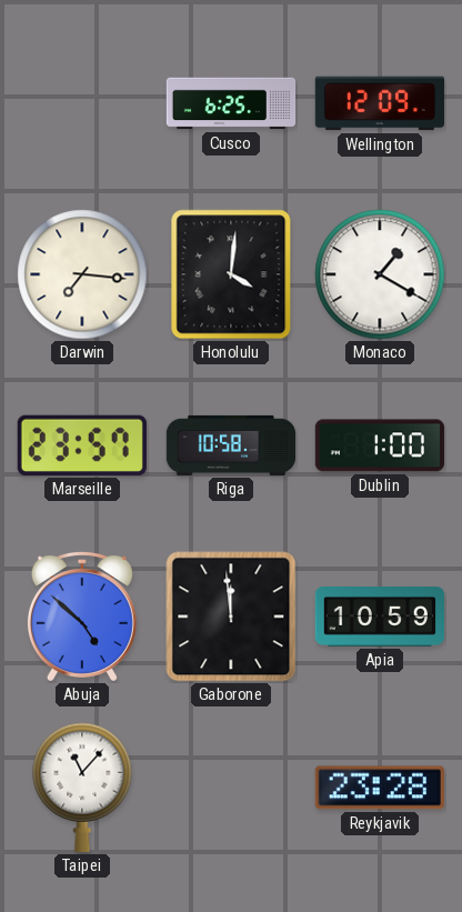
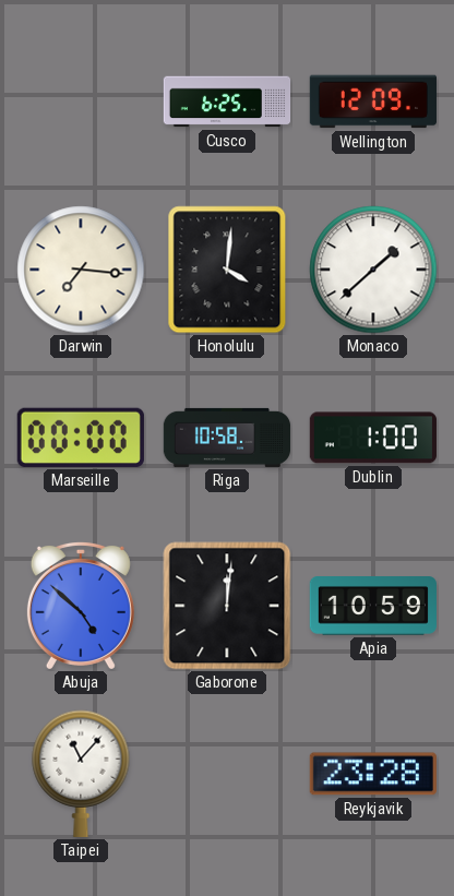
Monaco: 1:20 -> 1:38 (373, 270)
Marseille: 23:57 -> 00:00 (81, 438)
Gaborone: 11:59 -> 12:01 (227, 606)
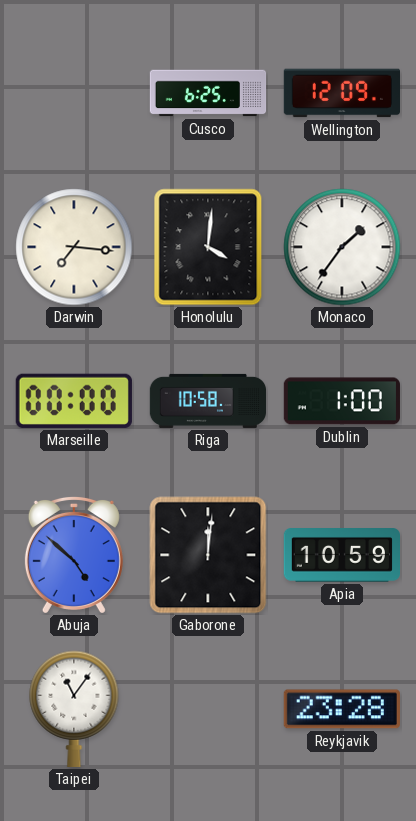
Monaco: 1:38 -> 1:36 (342, 247)
Taipei: 11:07 -> 11:06 (74, 709)
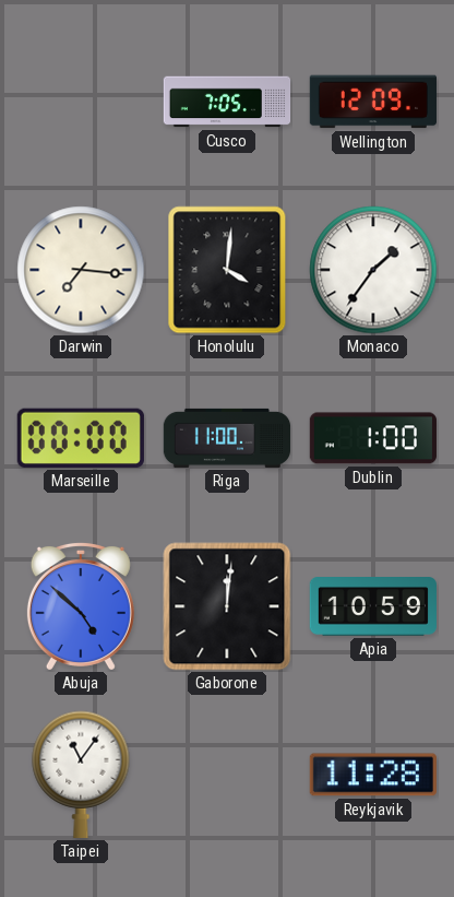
Cusco: 6:25 -> 7:05 (227, 102)
Riga: 10:58 -> 11:00 (227, 438)
Reykjavik: 23:28 -> 11:28 (373, 775)
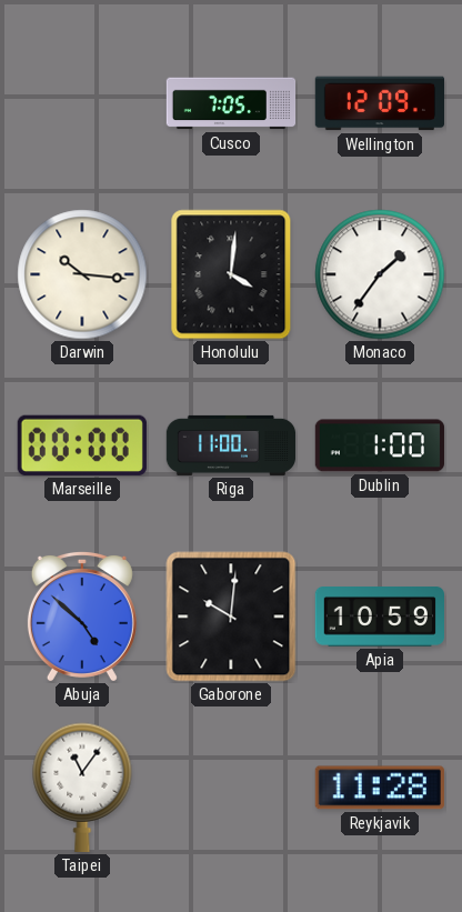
Darwin: 7:16 -> 10:16 (82, 274)
Gaborone: 12:01 -> 10:01 (231, 617)
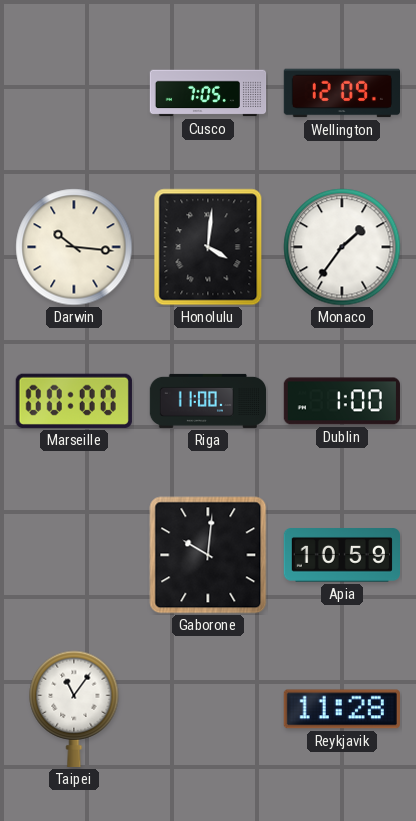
Abuja: 4:52 -> none (82, 615)
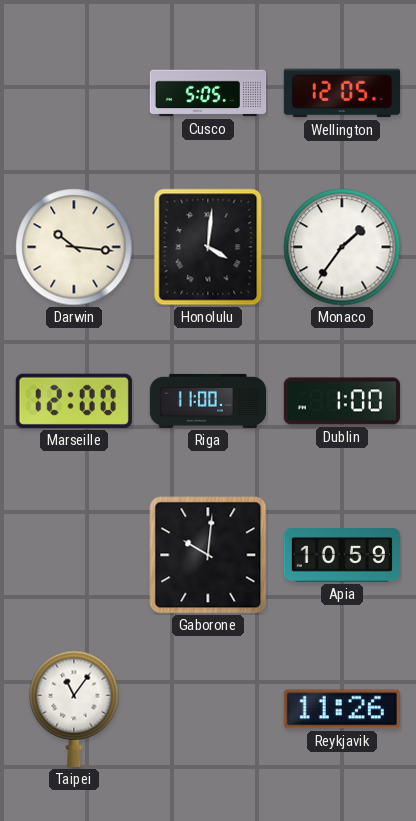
Cusco: 7:05 -> 5:05 (208, 93)
Wellington: 12:09 -> 12:05 (341, 93)
Marseille: 00:00 -> 12:00 (74, 401)
Reykjavik: 11:28 -> 11:26 (342, 709)
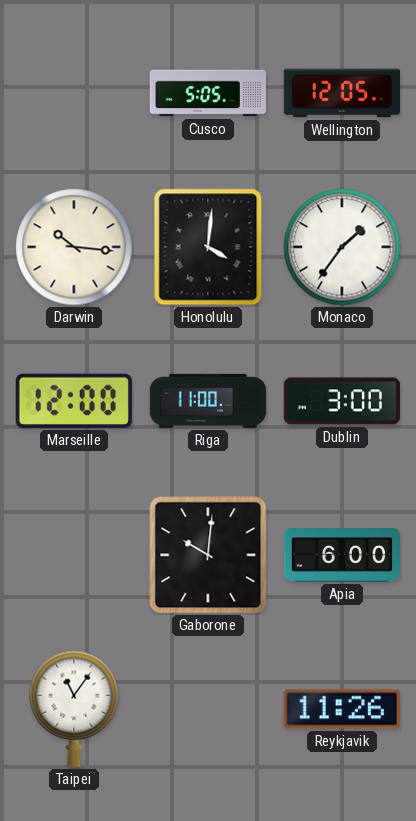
Dublin: 1:00 -> 3:00 (342, 401)
Apia: 10:59 -> 6:00 (341, 555)
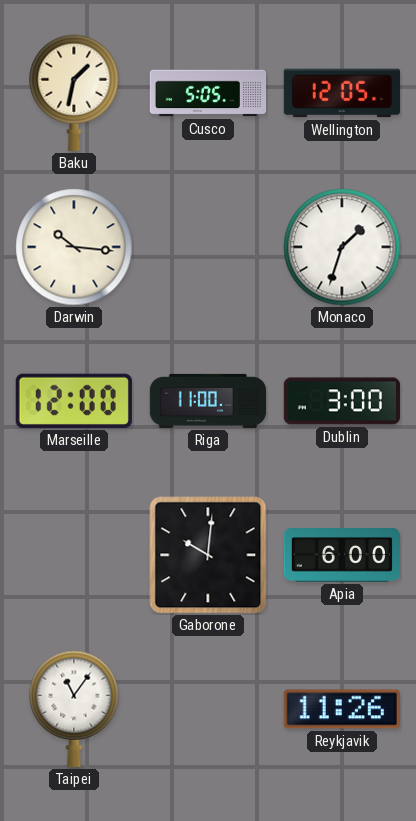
Baku: none -> 1:32 (74, 93)
Honolulu: 4:01 -> none (208, 247)
Monaco: 1:36 -> 1:33 (342, 247)
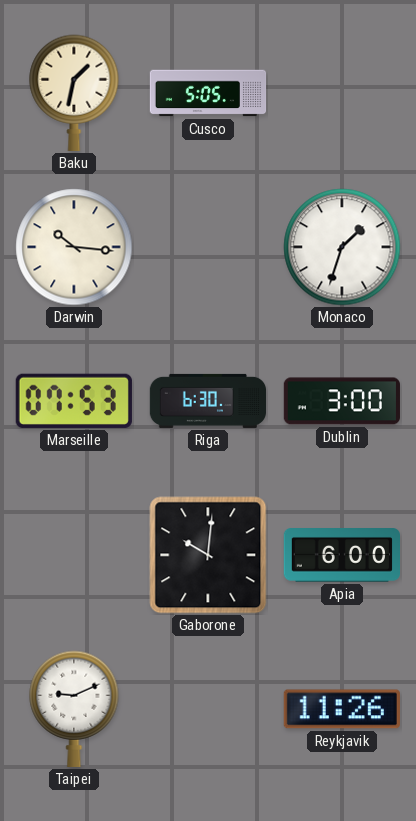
Wellington: 12:05 -> none (341, 93)
Marseille: 12:00 -> 07:53 (74, 401)
Riga: 11:00 -> 6:30 (208, 401)
Taipei: 11:06 -> 9:11 (74, 709)
